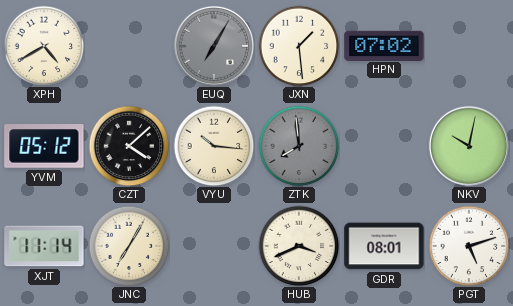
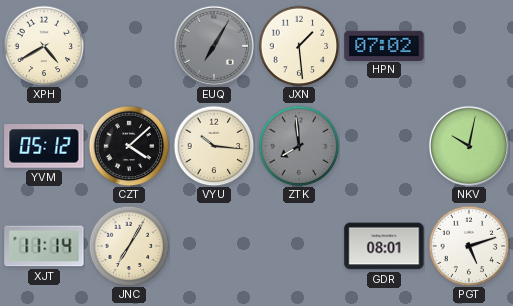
HUB: 3:41 -> none (299, 246)
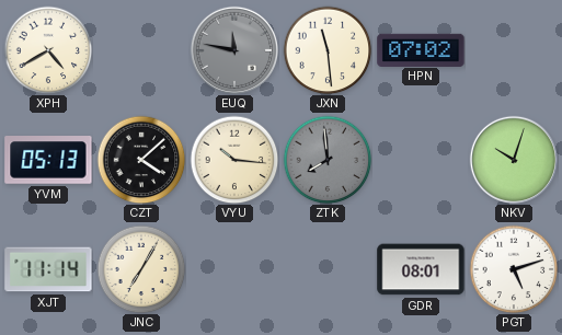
EUQ: 7:05 -> 11:47 (233, 49)
JXN: 1:29 -> 11:29 (328, 50)
YVM: 05:12 -> 05:13 (48, 160)
NKV: 10:02 -> 10:03 (513, 159)
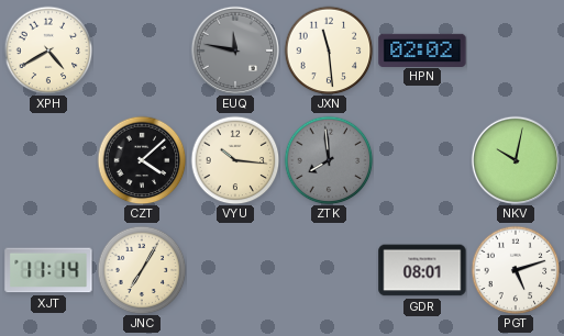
HPN: 07:02 -> 02:02 (422, 49)
YVM: 05:13 -> none (48, 160)
NKV: 10:03 -> 10:02 (515, 159)
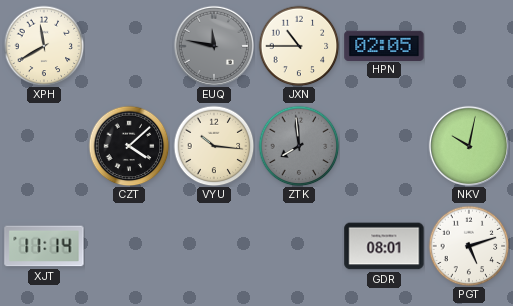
XPH: 4:40 -> 11:40 (44, 46)
JXN: 11:29 -> 10:45 (299, 46)
HPN: 02:02 -> 02:05 (384, 45)
JNC: 7:05 -> none (142, 270)
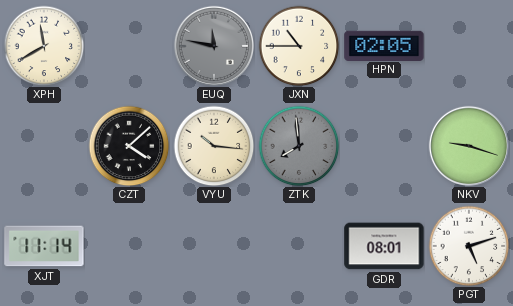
NKV: 10:02 -> 9:18 (468, 145)
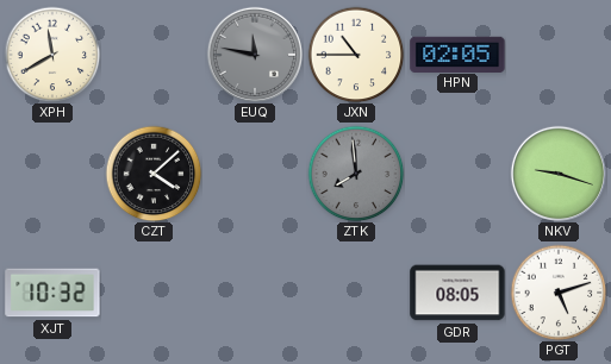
VYU: 10:16 -> none (214, 146)
XJT: 11:14 -> 10:32 (52, 293)
GDR: 08:01 -> 08:05 (457, 293)
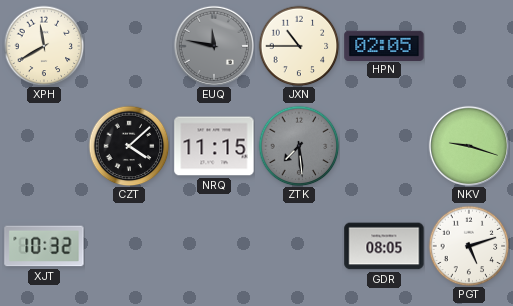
NRQ: none -> 11:15 (214, 146)
ZTK: 7:59 -> 7:29 (299, 146)
